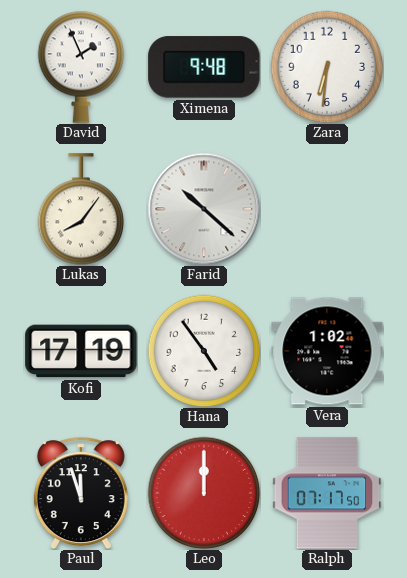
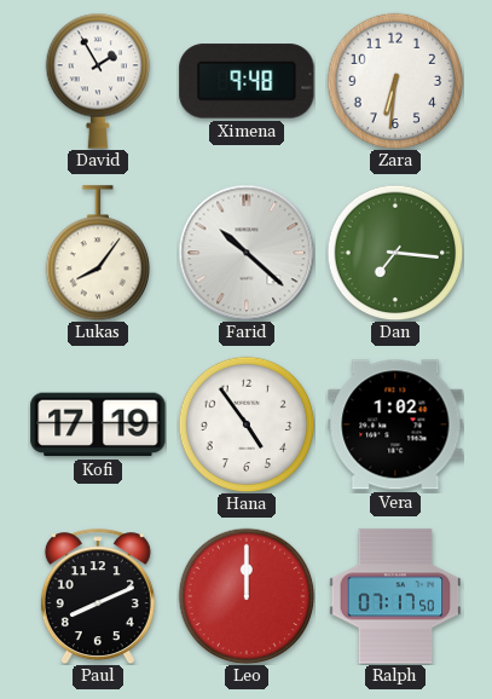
David: 1:56 -> 1:55 (98, 81)
Dan: none -> 7:16 (395, 253)
Paul: 11:57 -> 8:11 (98, 596)
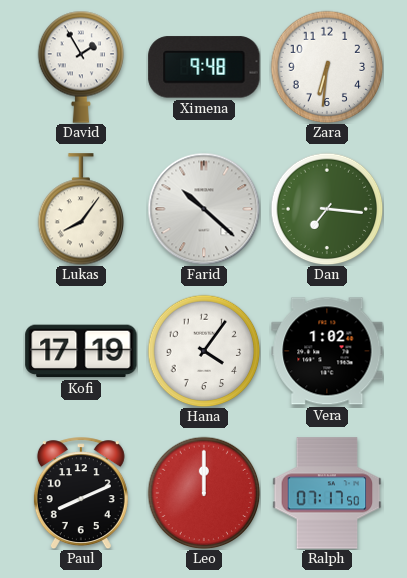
Hana: 4:54 -> 4:06 (204, 351)
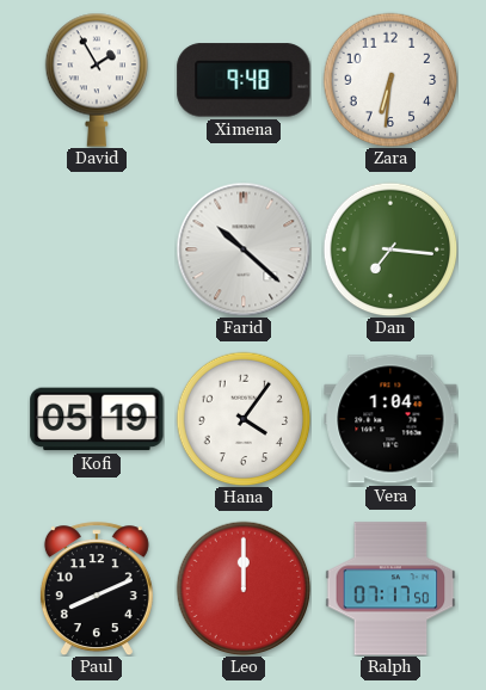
Lukas: 8:06 -> none (81, 209)
Kofi: 17:19 -> 05:19 (97, 419)
Vera: 1:02 -> 1:04 (390, 419)
